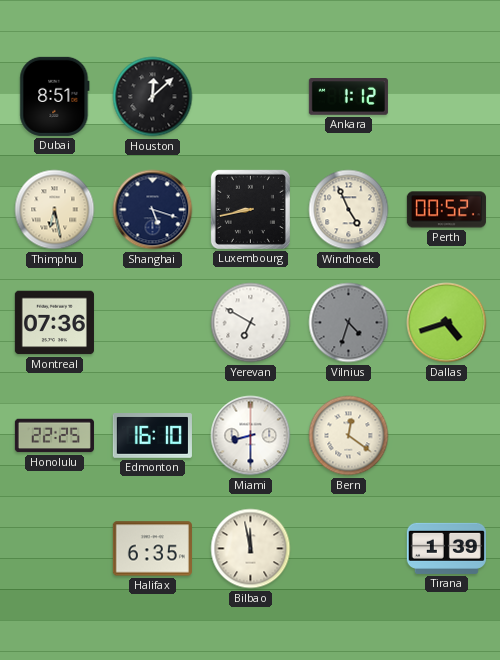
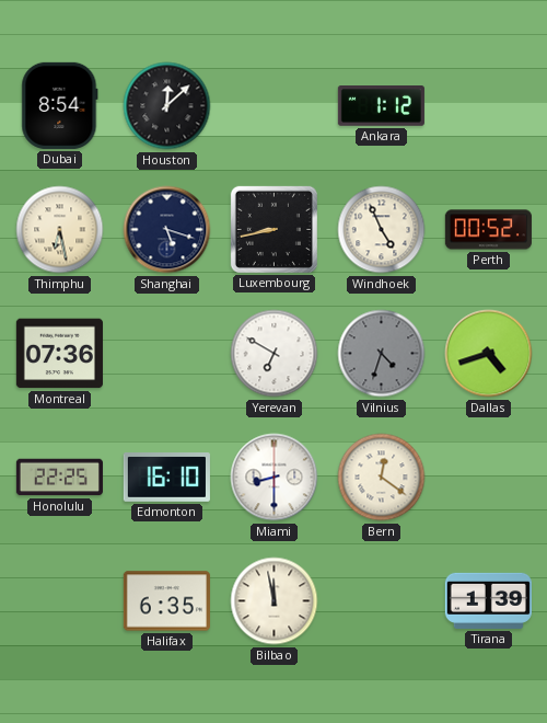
Dubai: 8:51 -> 8:54 (60, 105)
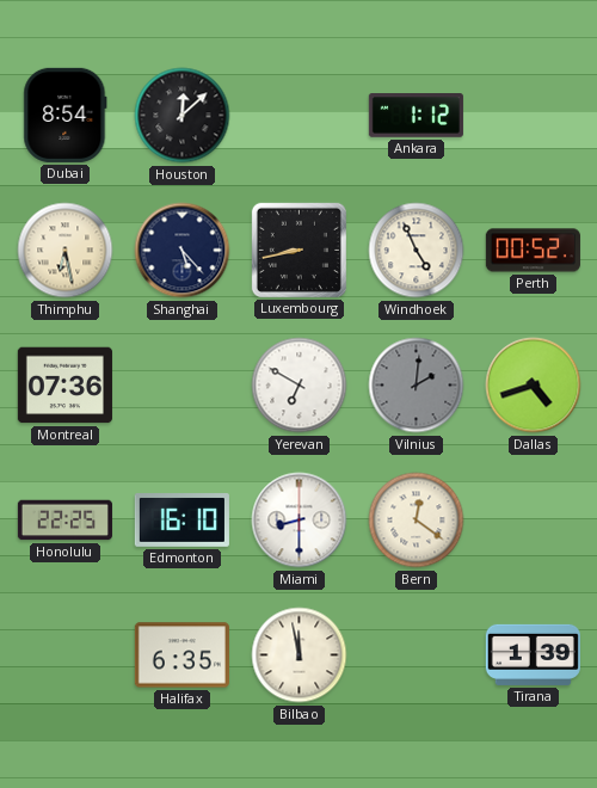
Shanghai: 5:18 -> 5:23 (183, 251)
Vilnius: 4:33 -> 2:01 (417, 386)
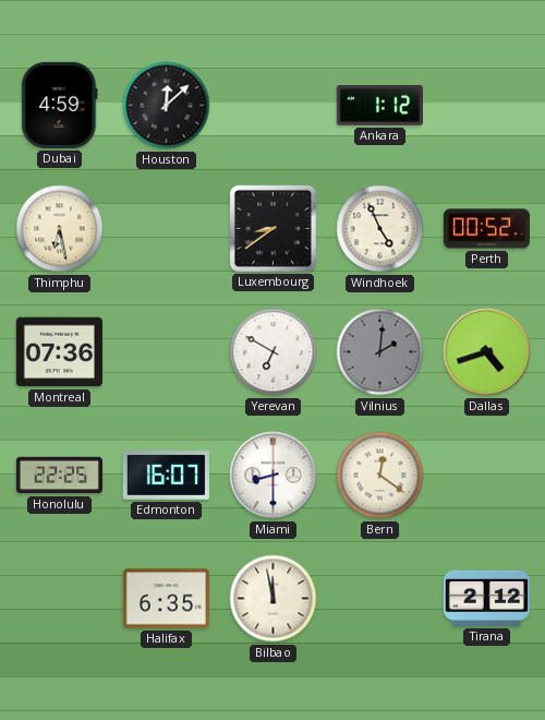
Dubai: 8:54 -> 4:59 (60, 105)
Shanghai: 5:23 -> none (183, 251)
Luxembourg: 8:43 -> 8:39 (272, 228)
Edmonton: 16:10 -> 16:07 (166, 476)
Tirana: 1:39 -> 2:12 (486, 598)
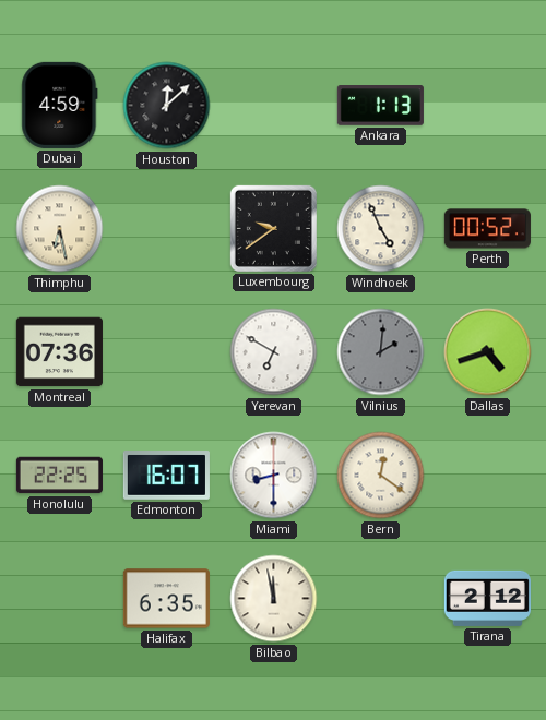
Ankara: 1:12 -> 1:13 (380, 106)
Luxembourg: 8:39 -> 9:39 (273, 228)
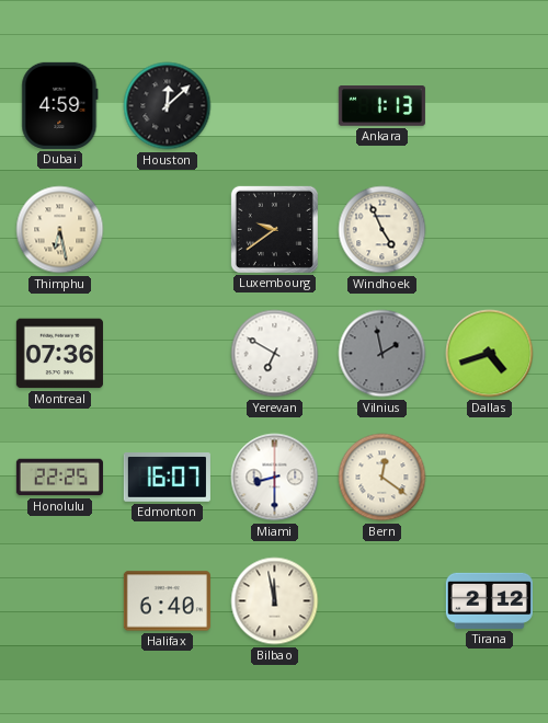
Perth: 00:52 -> none (487, 229)
Vilnius: 2:01 -> 1:58 (383, 354)
Halifax: 6:35 -> 6:40 (167, 601)
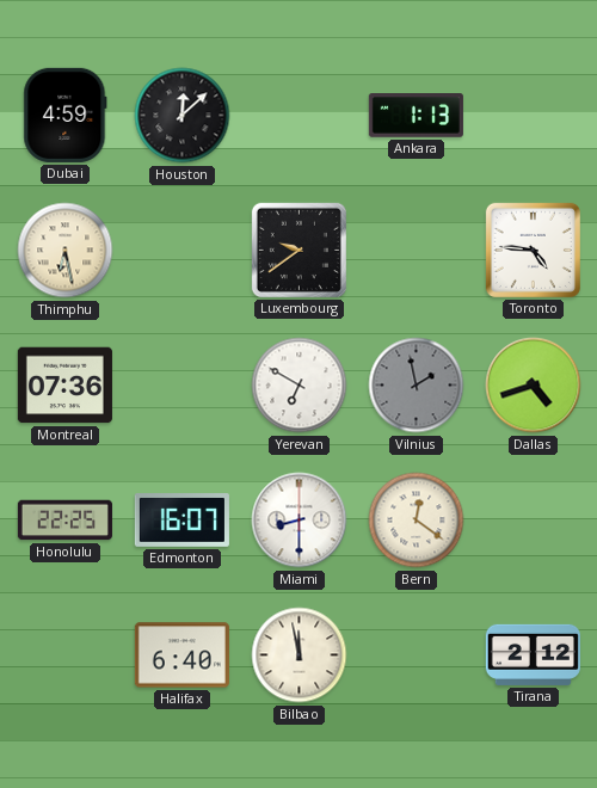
Windhoek: 4:56 -> none (383, 230)
Toronto: none -> 4:46 (533, 250)
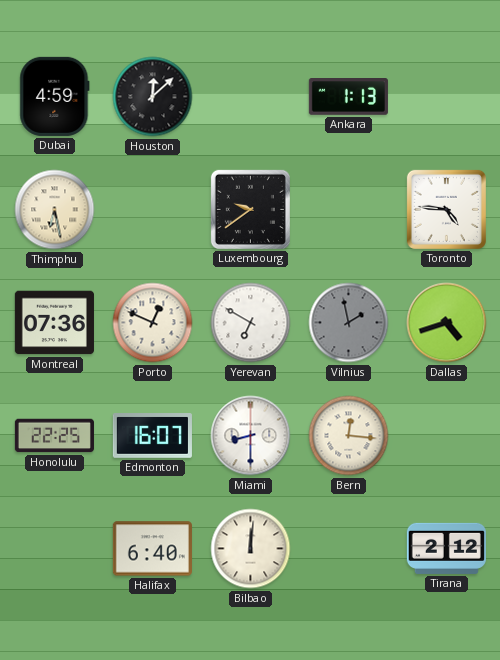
Porto: none -> 12:49 (153, 323)
Bern: 12:21 -> 12:16 (349, 436)
Bilbao: 11:58 -> 12:01 (251, 549)
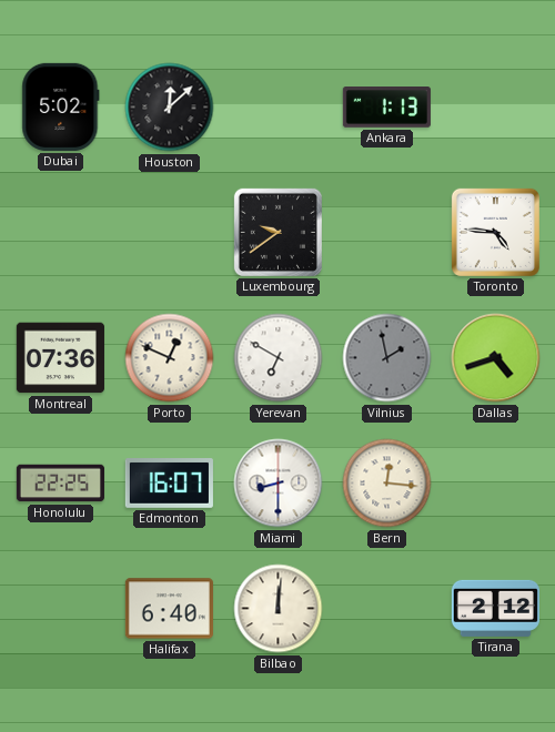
Dubai: 4:59 -> 5:02 (61, 106)
Thimphu: 6:28 -> none (55, 210)
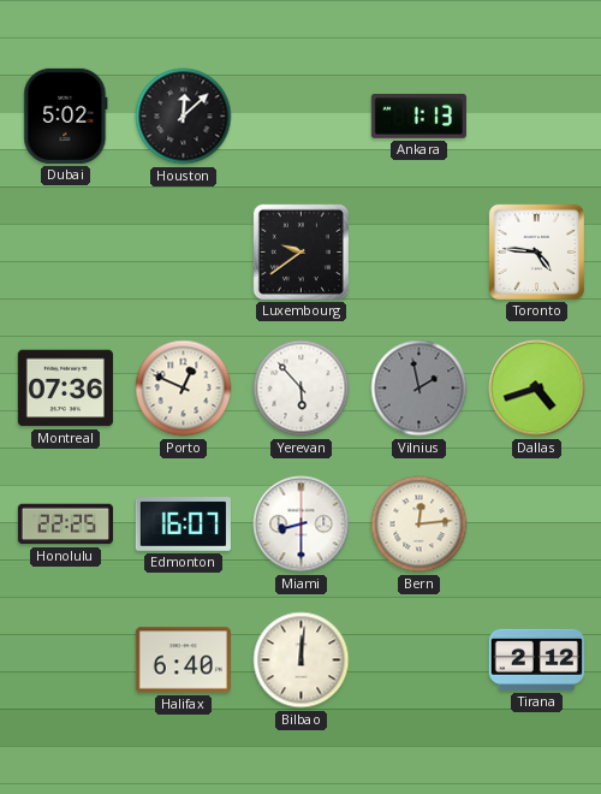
Yerevan: 6:50 -> 5:53 (302, 389)
Bern: 12:16 -> 12:14 (419, 525)
